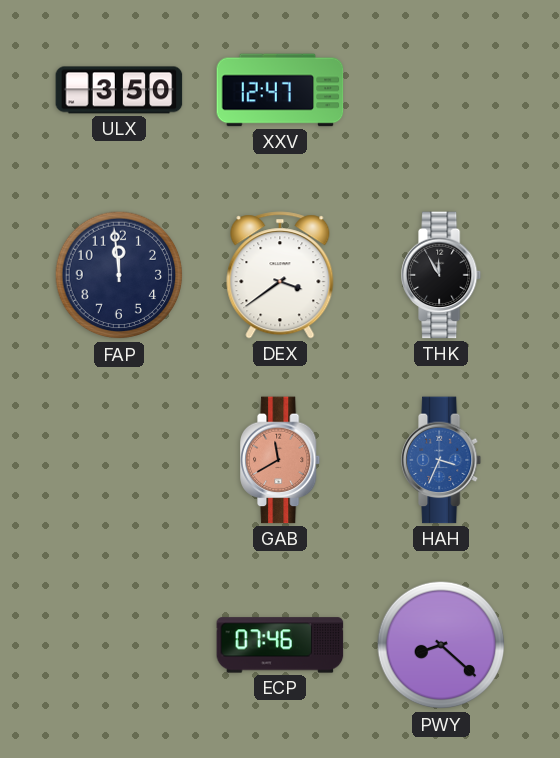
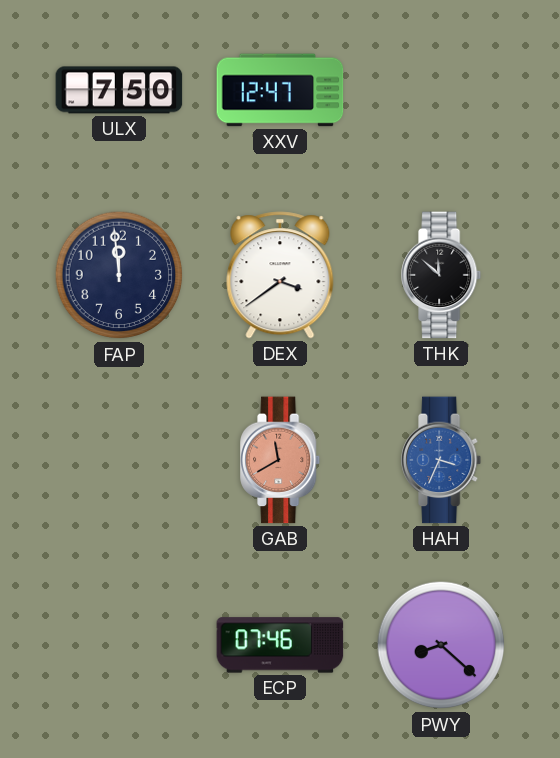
ULX: 3:50 -> 7:50 (119, 90)
THK: 11:55 -> 11:52 (442, 275)
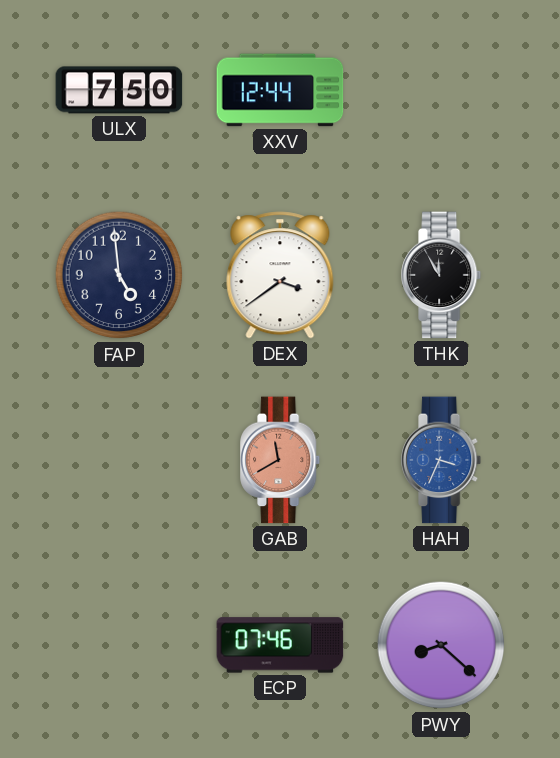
XXV: 12:47 -> 12:44 (280, 90)
FAP: 11:59 -> 4:59 (119, 275)
THK: 11:52 -> 11:55 (442, 275)
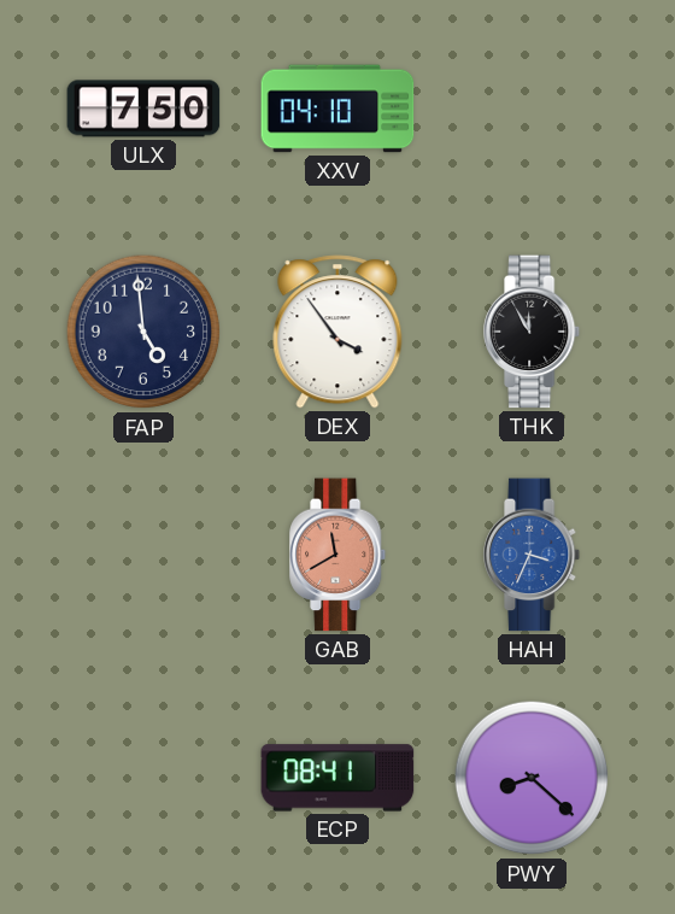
XXV: 12:44 -> 04:10 (337, 109)
DEX: 3:39 -> 3:54 (337, 332)
ECP: 07:46 -> 08:41 (337, 778)
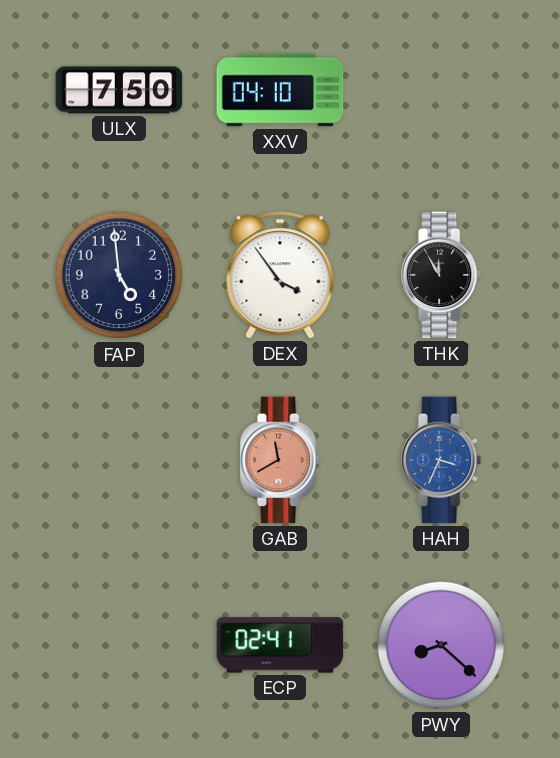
ECP: 08:41 -> 02:41 (280, 645)
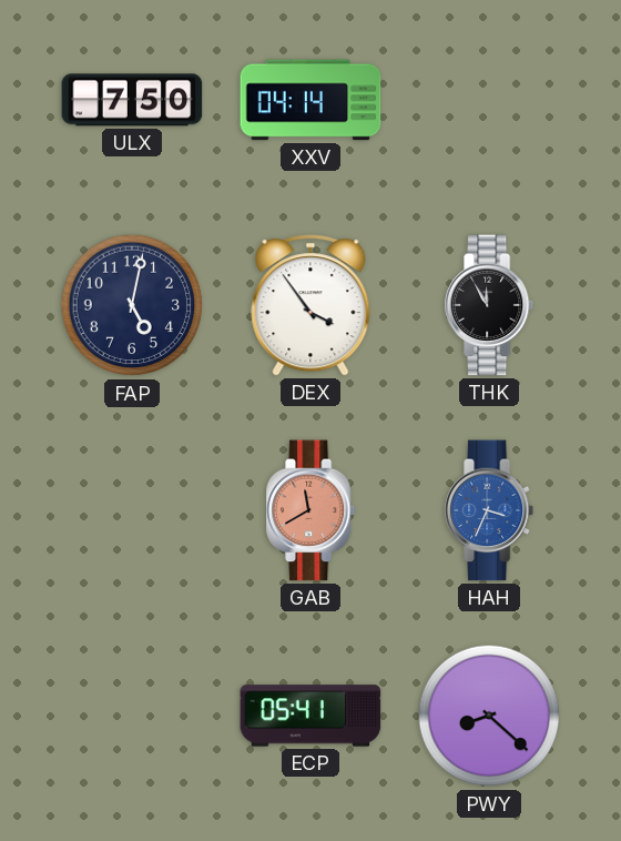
XXV: 04:10 -> 04:14 (310, 100)
FAP: 4:59 -> 5:02 (132, 305)
ECP: 02:41 -> 05:41 (310, 716)
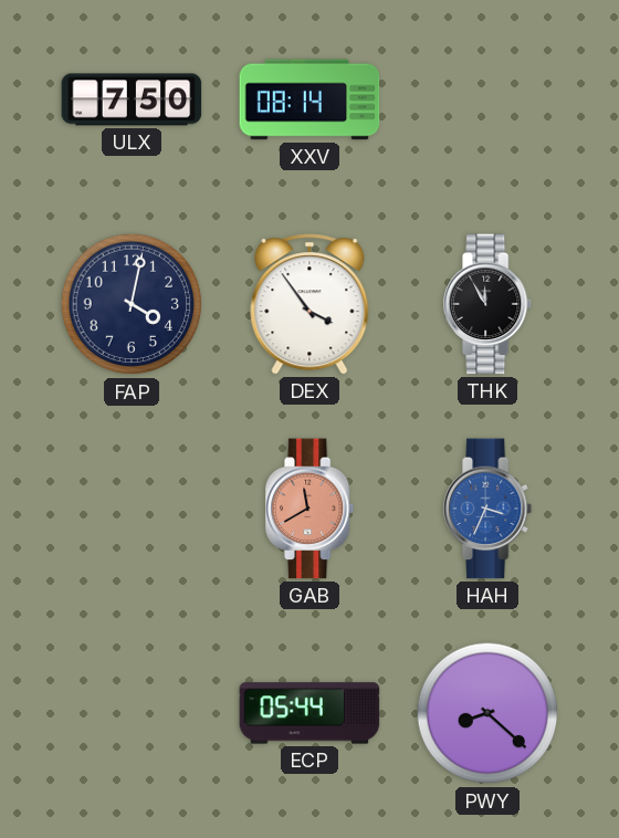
XXV: 04:14 -> 08:14 (309, 99)
FAP: 5:02 -> 4:02 (132, 304)
ECP: 05:41 -> 05:44 (309, 713)
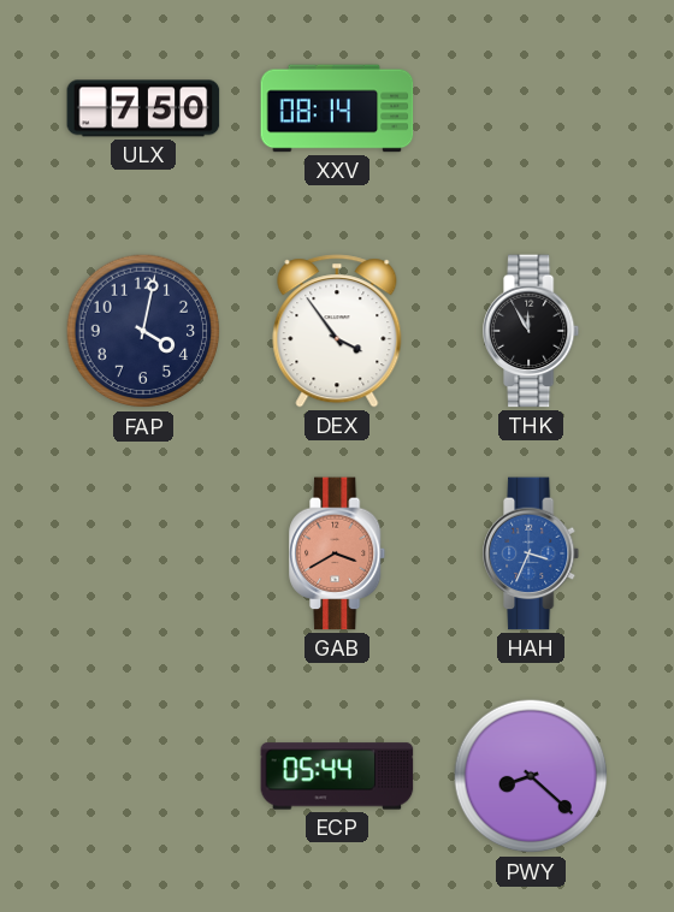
GAB: 11:40 -> 3:40 (338, 553)
